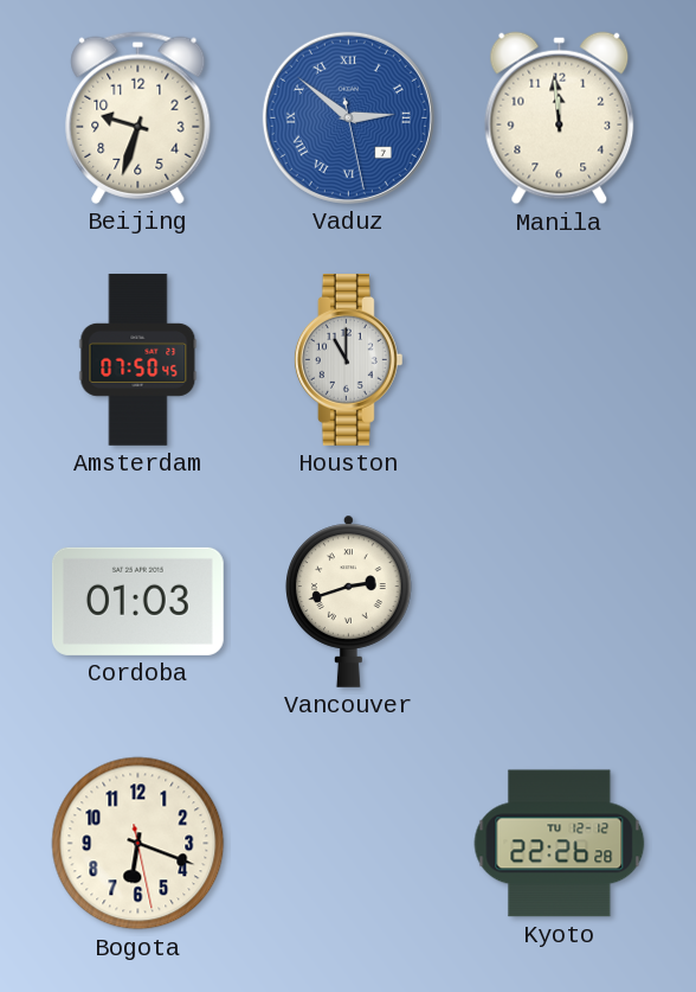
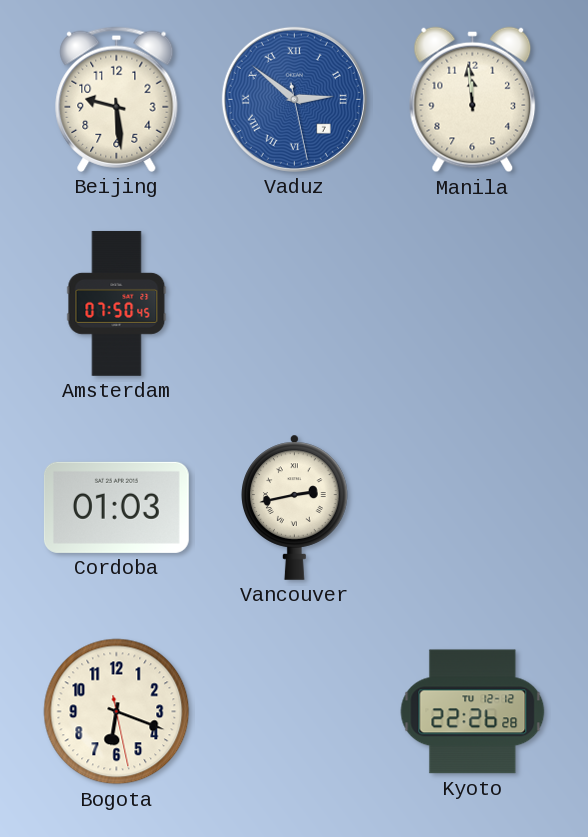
Beijing: 9:33 -> 9:29 (117, 99)
Houston: 11:00 -> none (348, 359)
Vancouver: 2:42 -> 2:43 (295, 507)
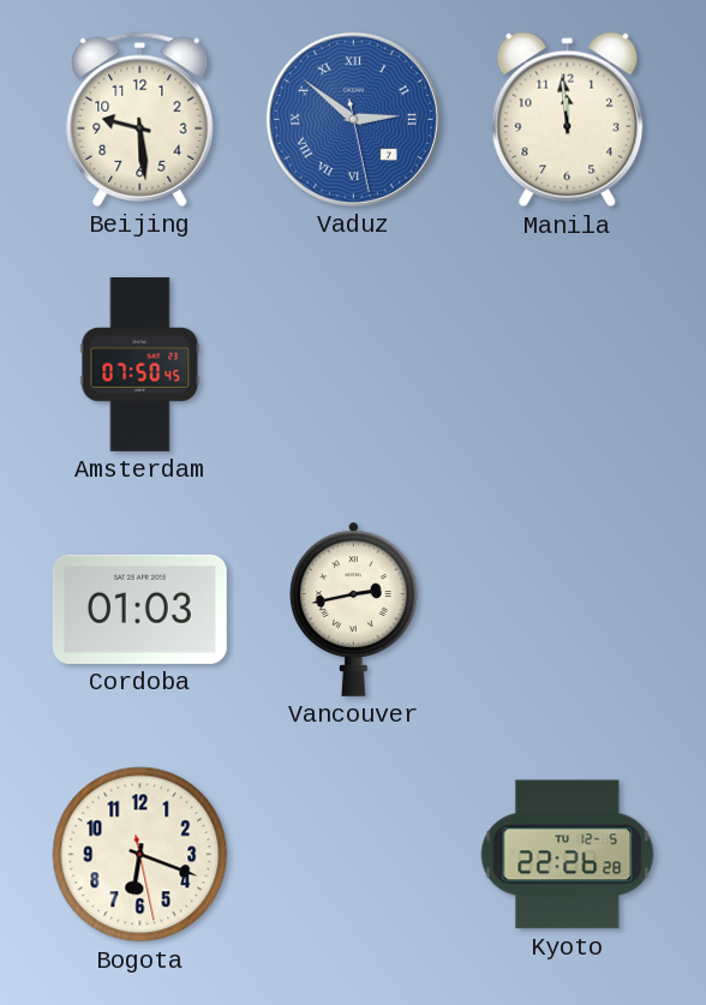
Kyoto date: TU 12-12 -> TU 12-5 (568, 855)
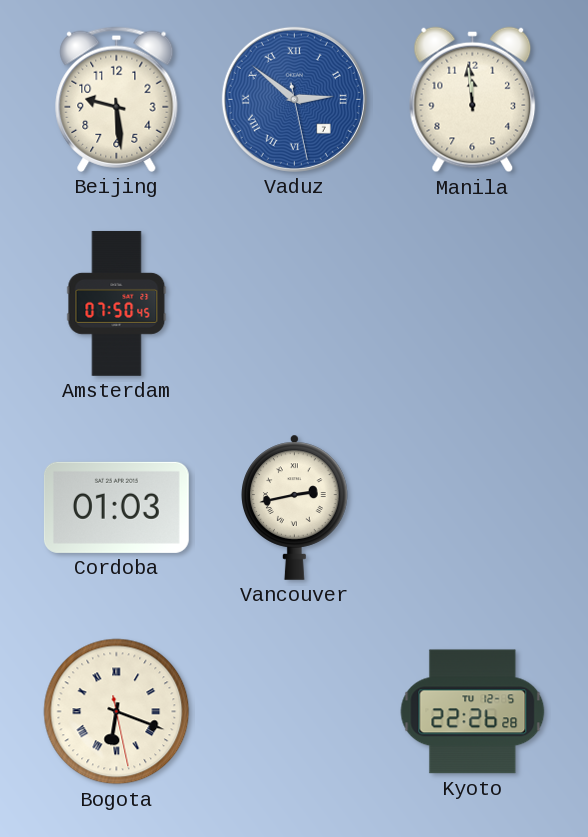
Bogota numerals: Arabic -> Roman (117, 712)
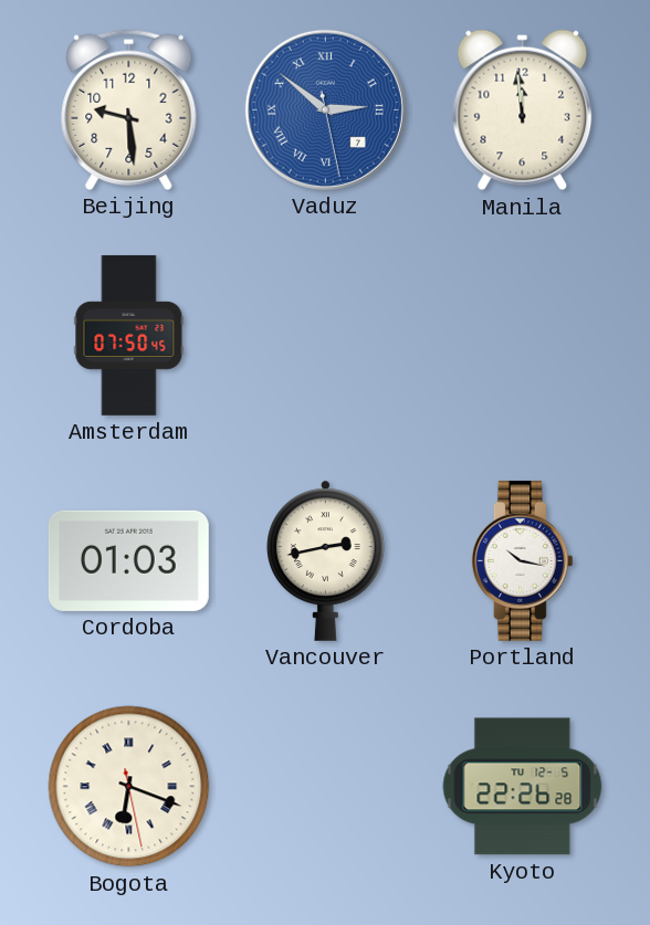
Portland: none -> 10:17 (522, 560)
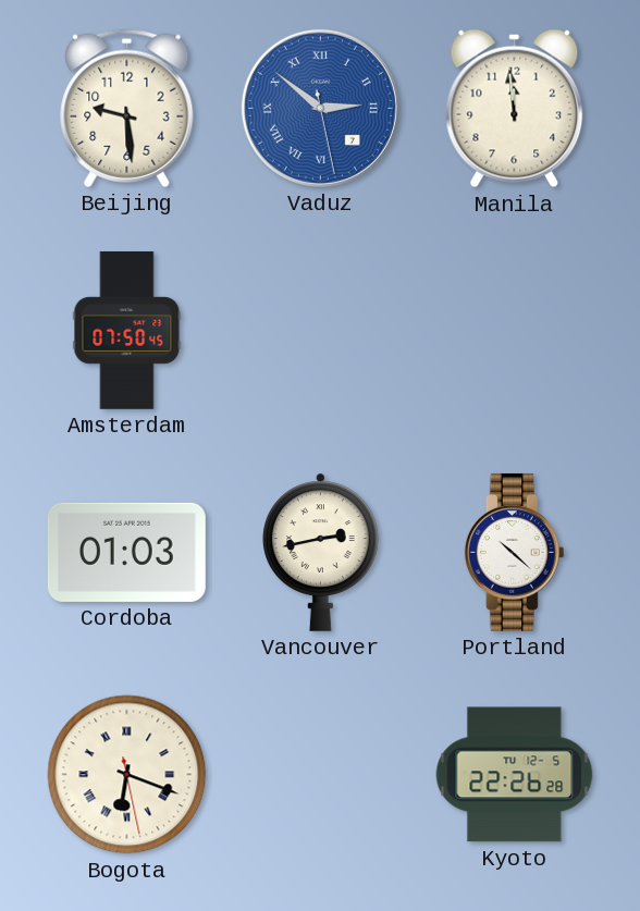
Portland: 10:17 -> 10:22 (514, 552)
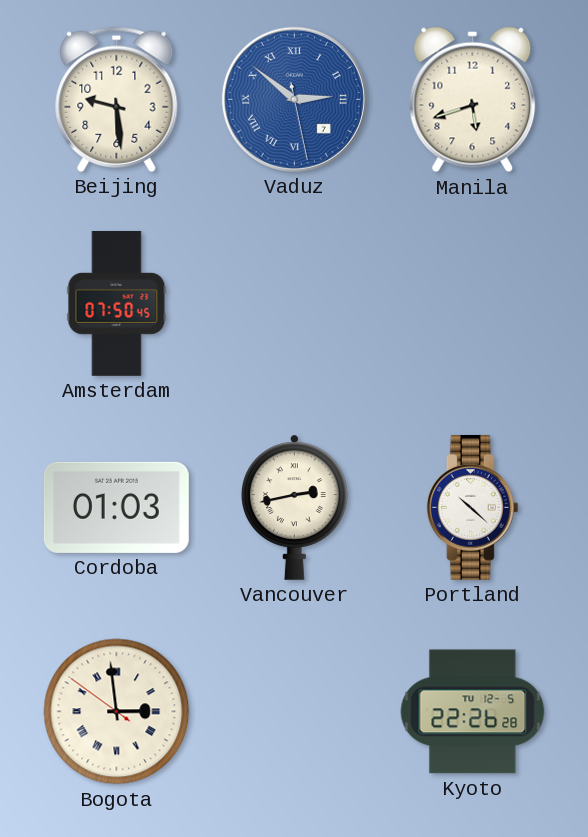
Manila: 11:59 -> 5:42 (473, 100)
Bogota: 6:18 -> 2:58 (117, 712)
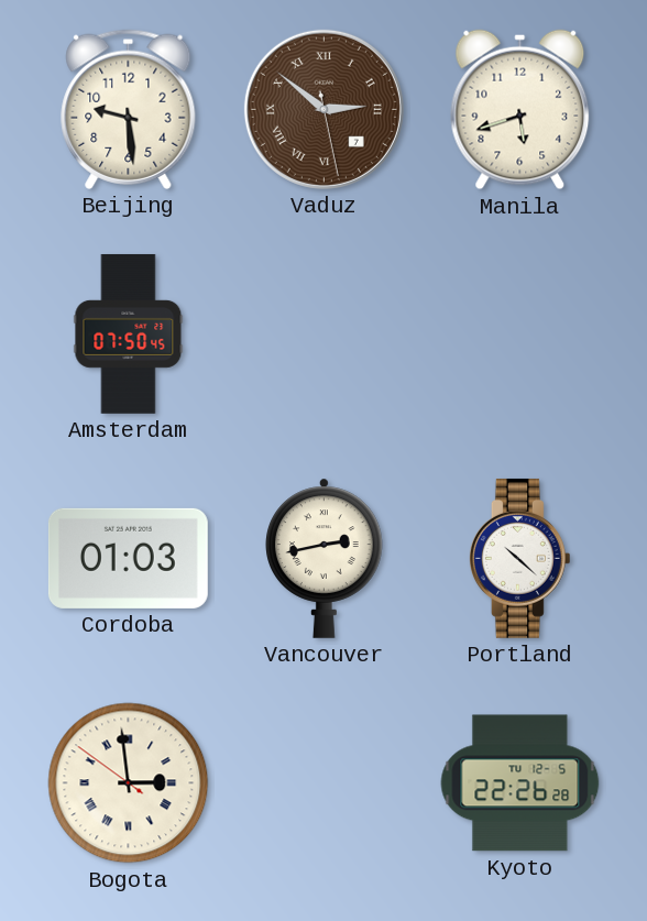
Vaduz dial: blue -> brown (323, 109)
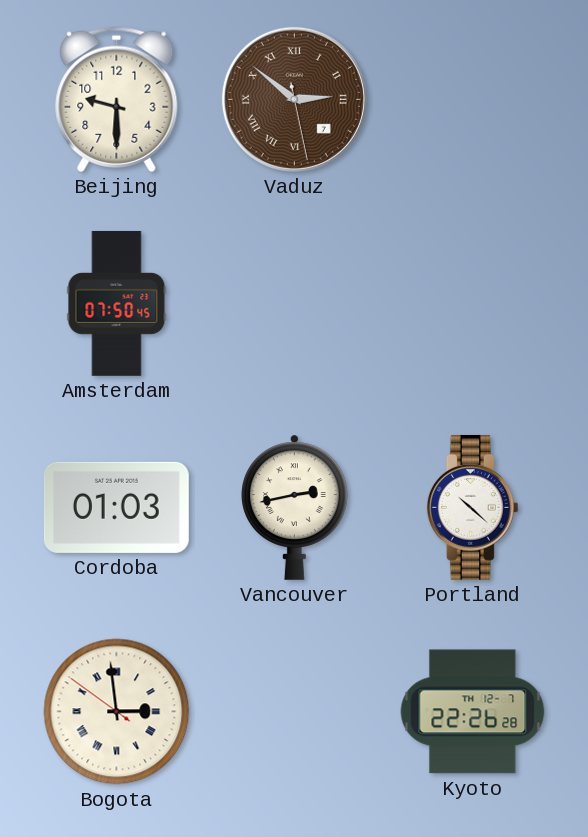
Beijing: 9:29 -> 9:30 (117, 99)
Manila: 5:42 -> none (520, 110)
Kyoto date: TU 12-5 -> TH 12-7 (473, 712)
